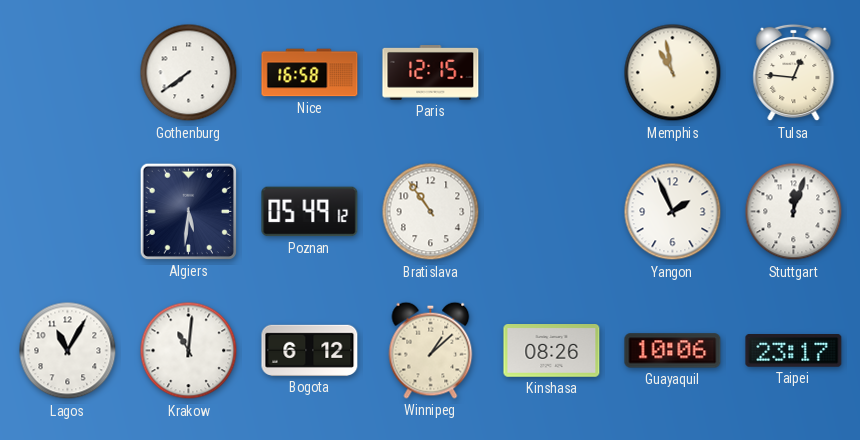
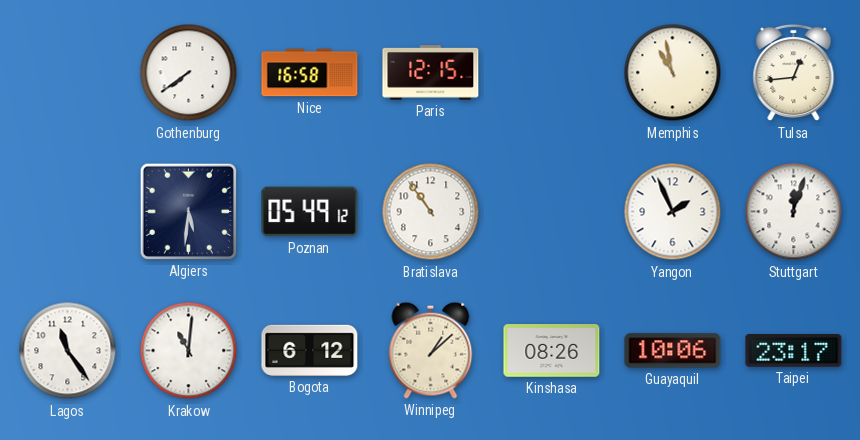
Tulsa: 12:46 -> 12:44 (794, 73)
Lagos: 11:05 -> 11:24 (68, 351)
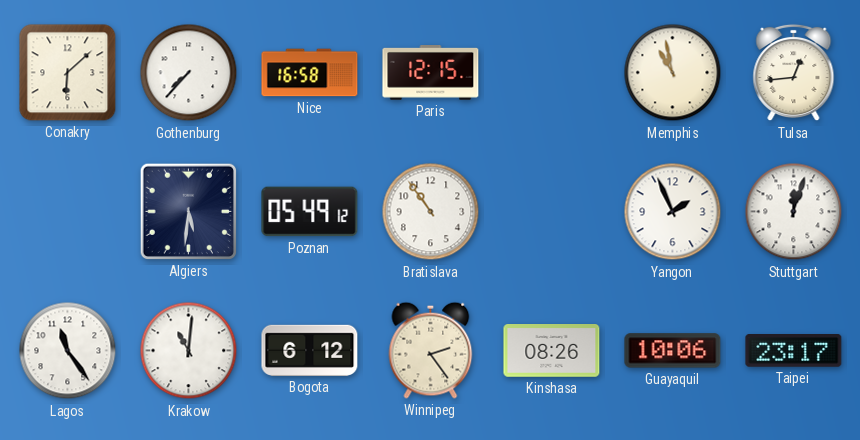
Conakry: none -> 6:08 (68, 73)
Gothenburg: 7:39 -> 7:37 (189, 73)
Winnipeg: 1:08 -> 2:24 (431, 350)
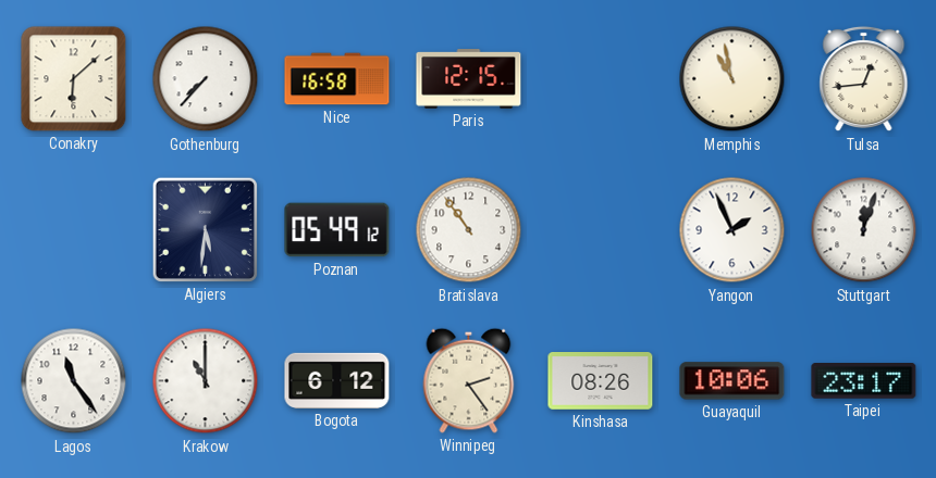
Krakow: 11:01 -> 11:00 (206, 381)
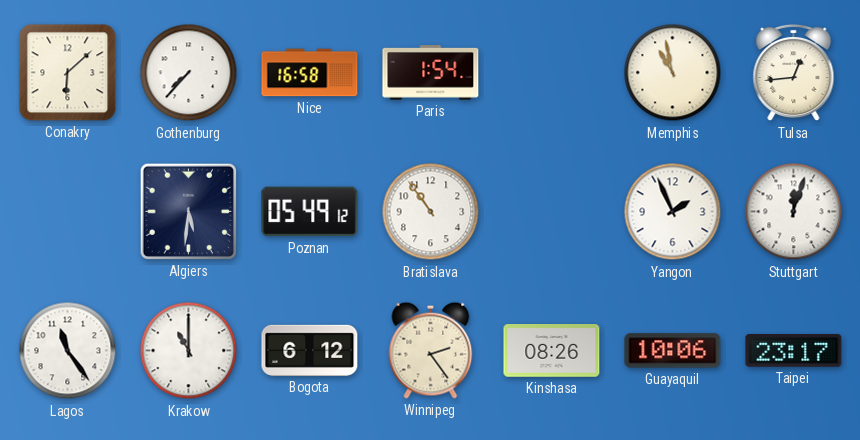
Paris: 12:15 -> 1:54 (431, 73)
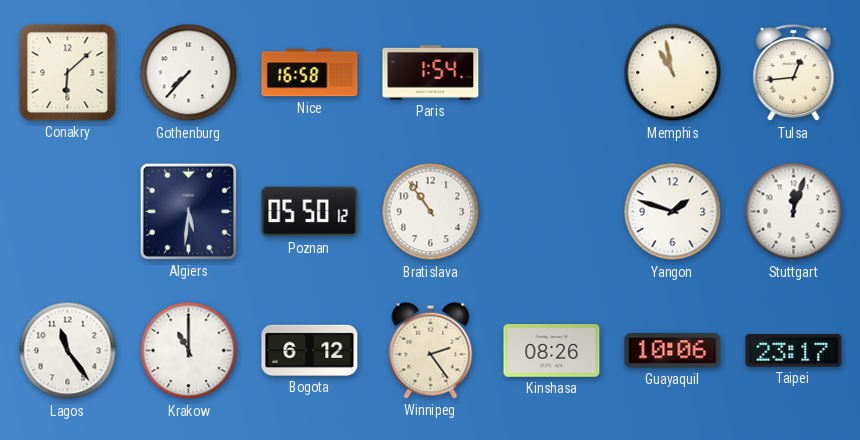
Poznan: 05:49 -> 05:50 (310, 212)
Yangon: 1:56 -> 1:48 (673, 212)
